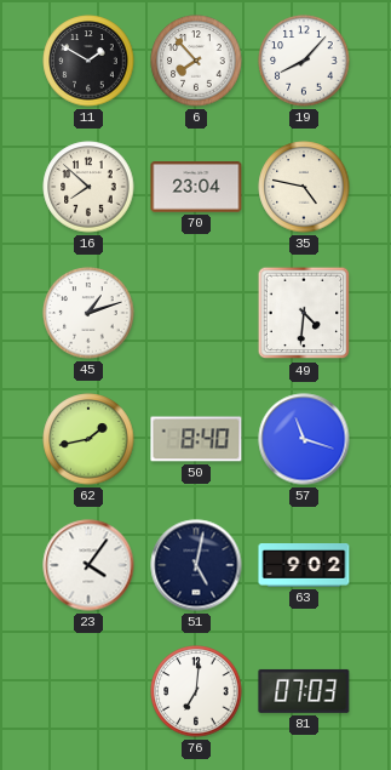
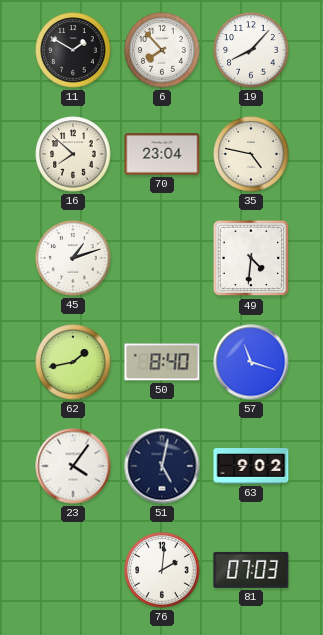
76: 7:01 -> 2:01 (162, 570)
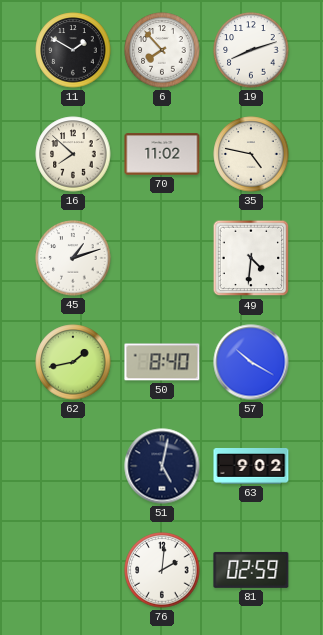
19: 8:07 -> 8:12 (251, 50)
70: 23:04 -> 11:02 (162, 154)
57: 11:18 -> 10:20 (251, 362)
23: 4:06 -> none (73, 466)
81: 07:03 -> 02:59 (251, 570)
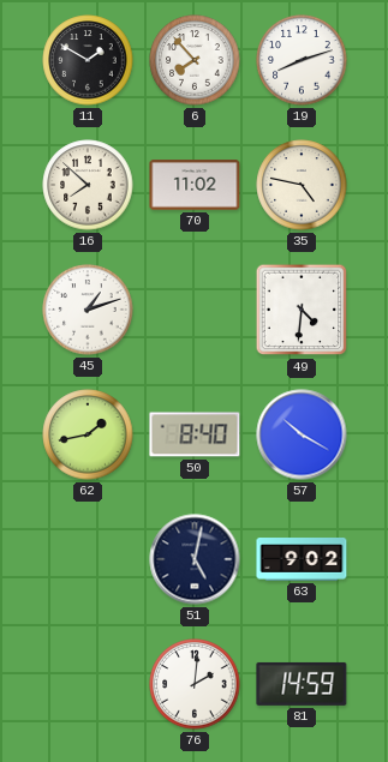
81: 02:59 -> 14:59 (302, 684)
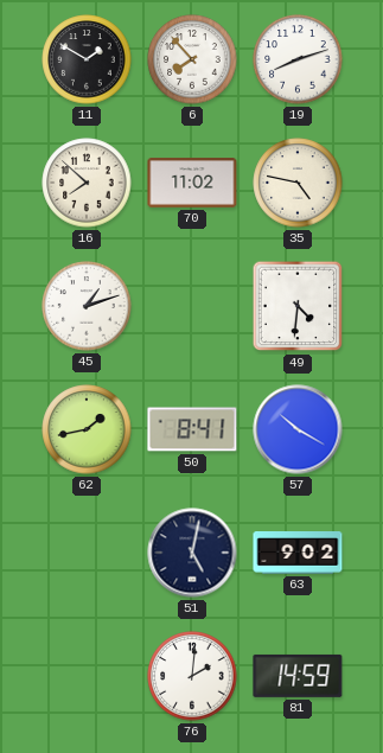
50: 8:40 -> 8:41 (192, 429)
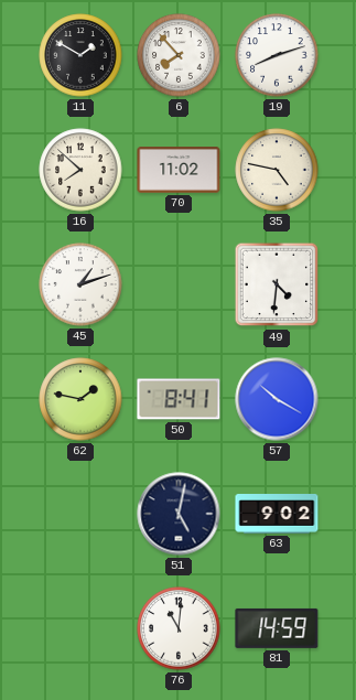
62: 1:43 -> 1:47 (80, 399)
76: 2:01 -> 11:01 (179, 628)
